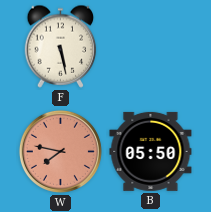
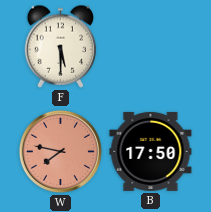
F: 5:28 -> 5:30 (61, 46)
B: 05:50 -> 17:50 (151, 151)
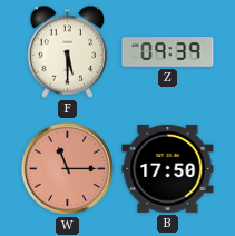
Z: none -> 09:39 (168, 52)
W: 7:47 -> 11:15 (67, 168)
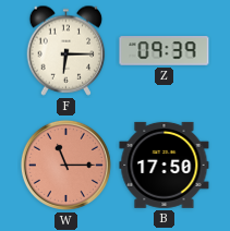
F: 5:30 -> 6:15 (66, 50)
